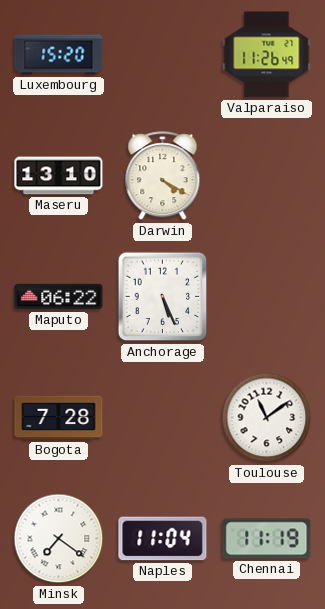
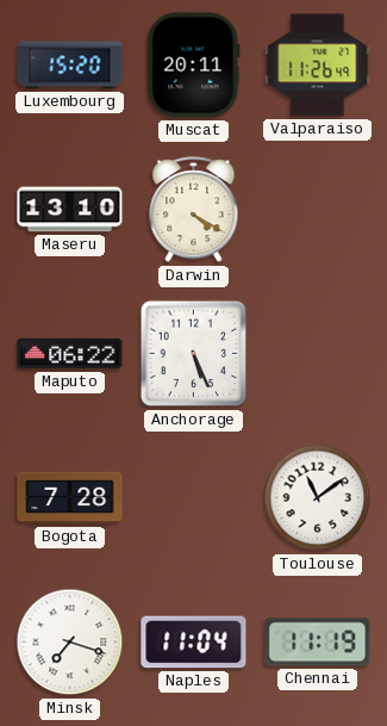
Muscat: none -> 20:11 (194, 66)
Minsk: 7:21 -> 7:18 (70, 643)
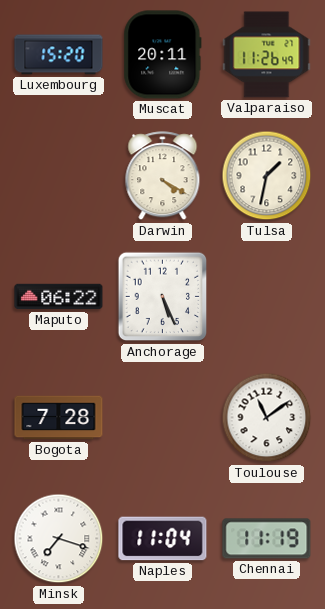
Maseru: 13:10 -> none (70, 210)
Tulsa: none -> 1:32 (267, 176)
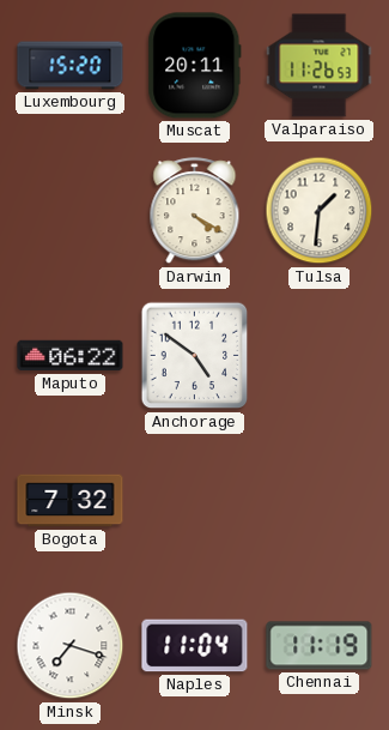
Valparaiso: 11:26:49 -> 11:26:53 (320, 66)
Tulsa: 1:32 -> 1:31 (320, 211)
Anchorage: 5:26 -> 4:51 (195, 356)
Bogota: 7:28 -> 7:32 (71, 501)
Toulouse: 11:09 -> none (267, 418)
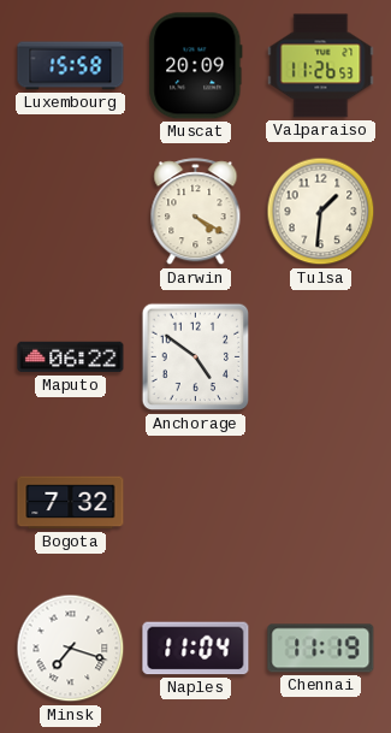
Luxembourg: 15:20 -> 15:58 (71, 66)
Muscat: 20:11 -> 20:09 (196, 66)
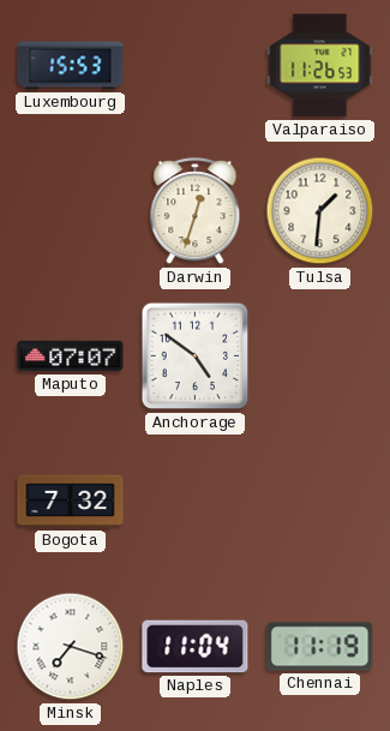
Luxembourg: 15:58 -> 15:53 (71, 66)
Muscat: 20:09 -> none (196, 66)
Darwin: 4:20 -> 12:33 (196, 211)
Maputo: 06:22 -> 07:07 (71, 356)
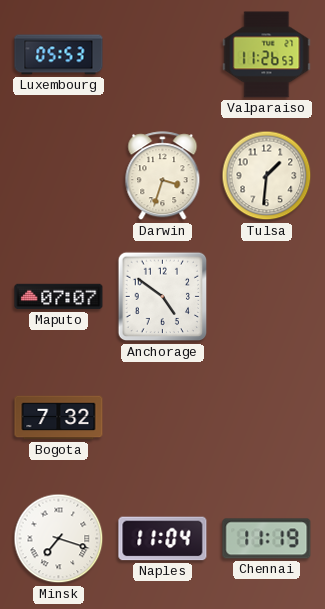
Luxembourg: 15:53 -> 05:53 (59, 55)
Darwin: 12:33 -> 3:33 (163, 176)
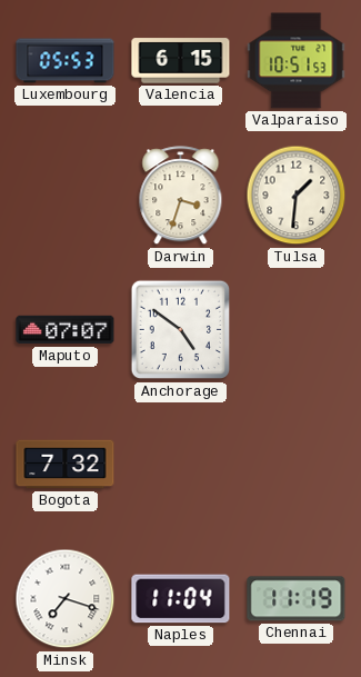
Valencia: none -> 6:15 (181, 61)
Valparaiso: 11:26 -> 10:51 (297, 61)
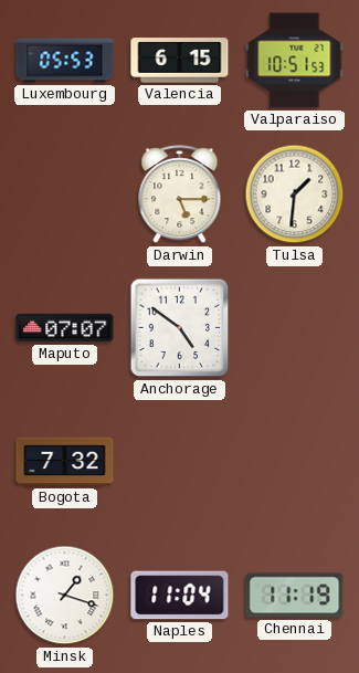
Darwin: 3:33 -> 5:15 (180, 194)
Minsk: 7:18 -> 1:18 (65, 596)
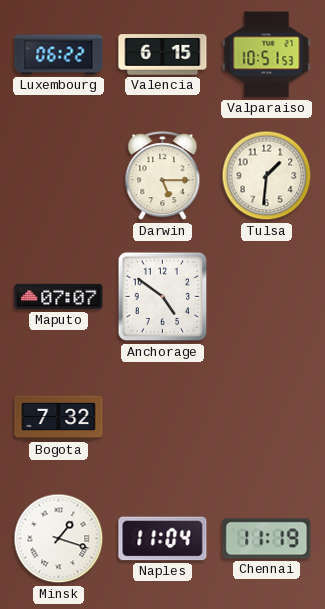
Luxembourg: 05:53 -> 06:22 (59, 55)
